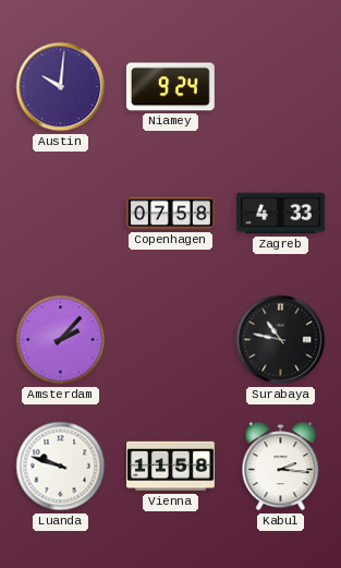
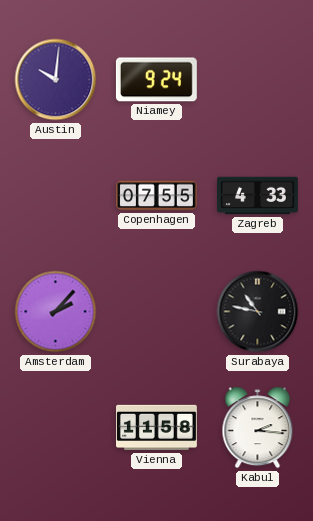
Copenhagen: 07:58 -> 07:55 (157, 196)
Luanda: 9:48 -> none (61, 467)
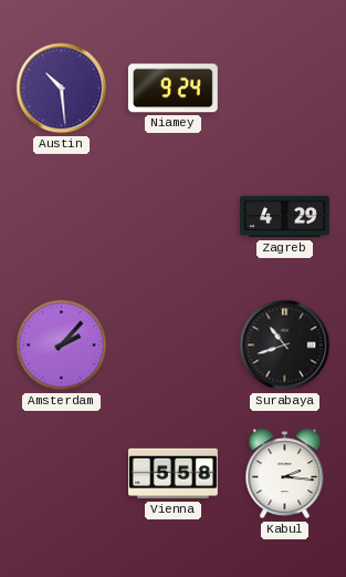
Austin: 10:01 -> 10:29 (62, 89)
Copenhagen: 07:55 -> none (157, 196)
Zagreb: 4:33 -> 4:29 (285, 217)
Surabaya: 10:47 -> 10:42 (285, 346)
Vienna: 11:58 -> 5:58 (174, 474)
